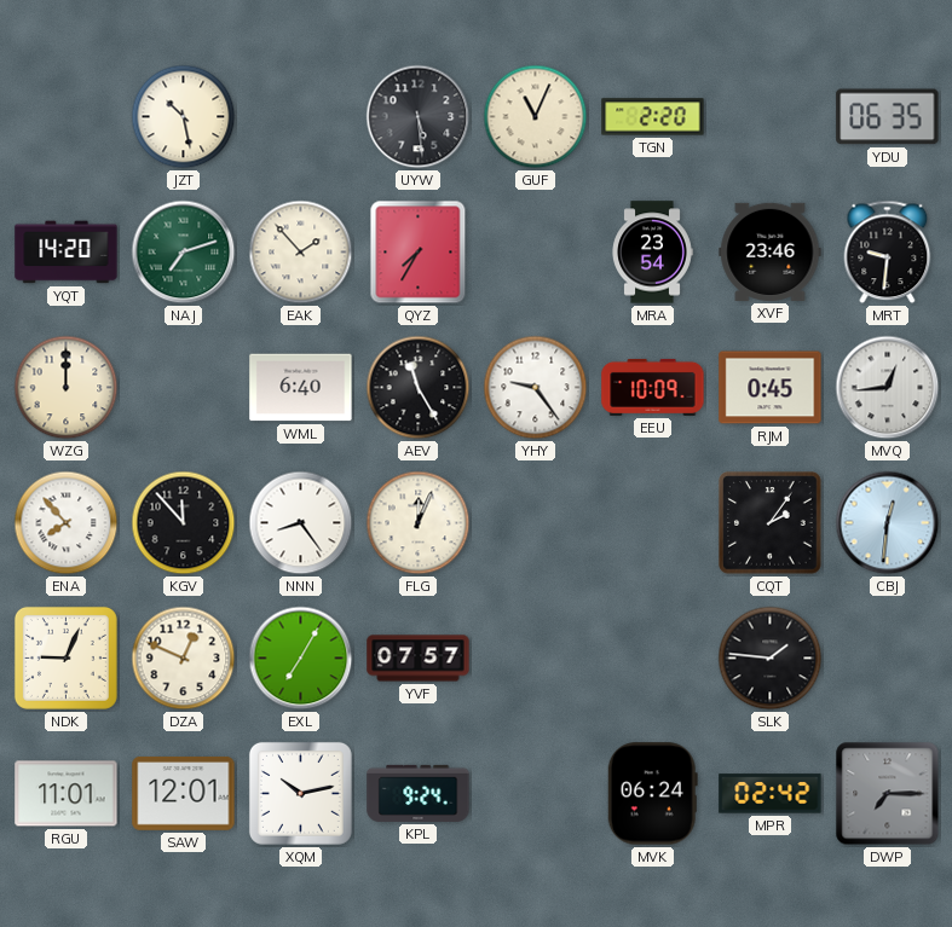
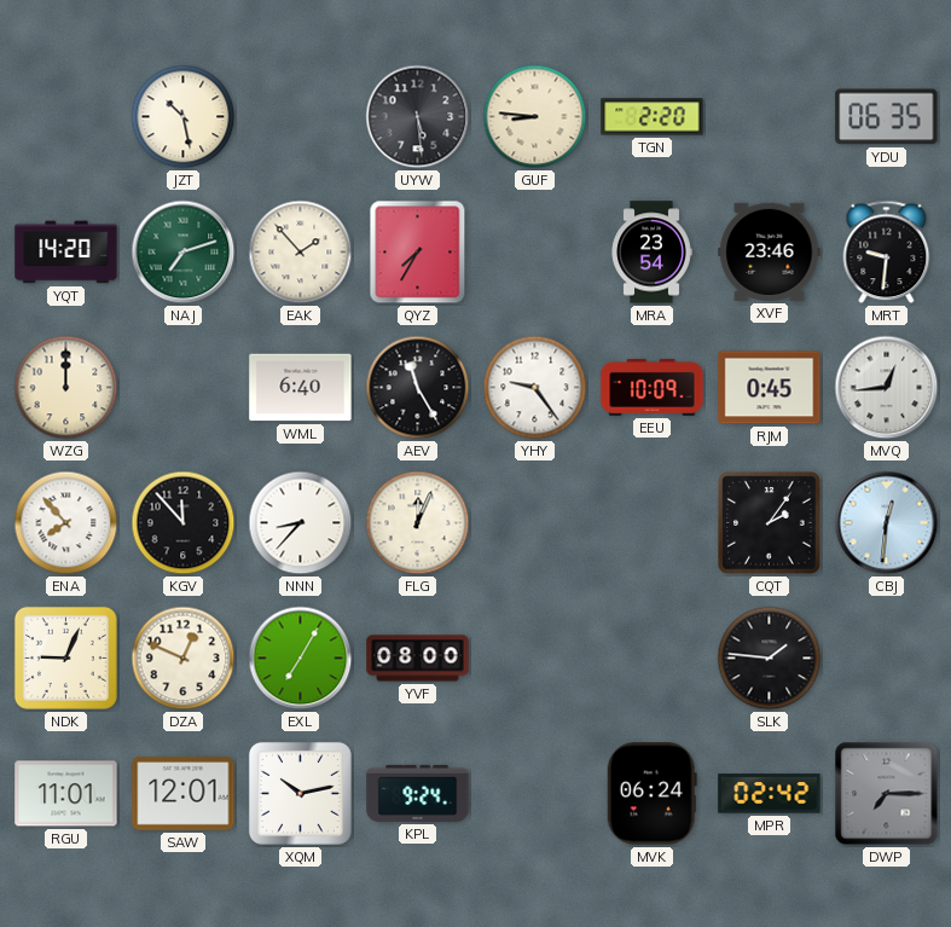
GUF: 11:04 -> 8:46 (535, 117)
NNN: 8:24 -> 8:37 (301, 523)
YVF: 07:57 -> 08:00 (418, 659)
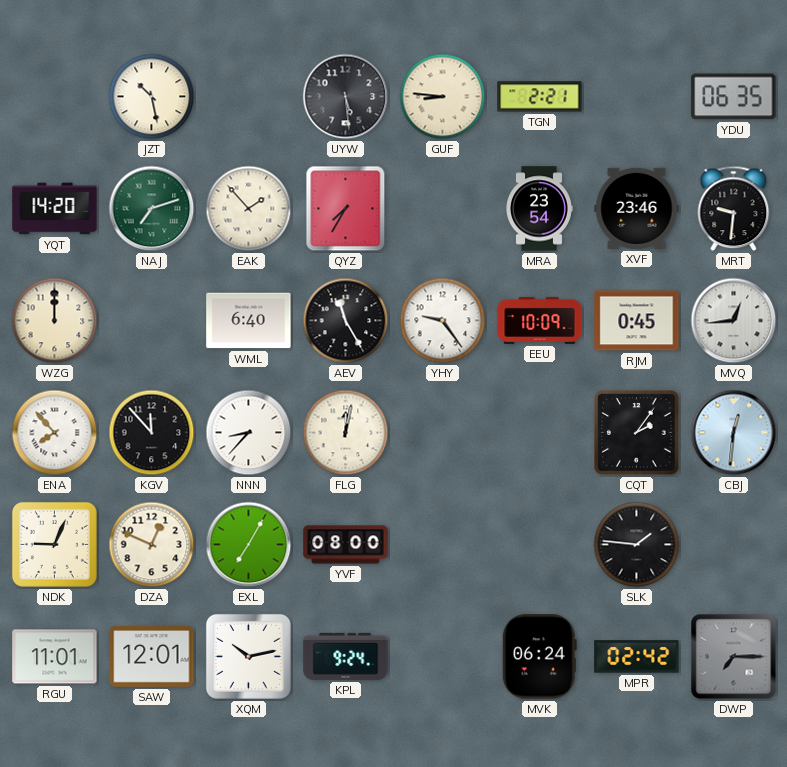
TGN: 2:20 -> 2:21 (540, 97)
FLG: 12:04 -> 12:02 (346, 433)
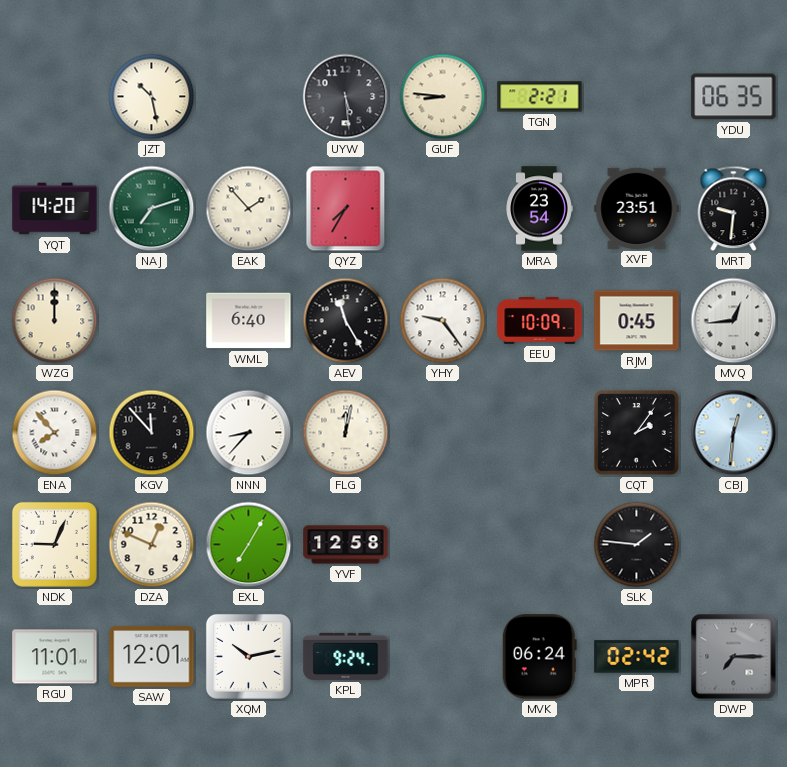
XVF: 23:46 -> 23:51 (637, 208)
YVF: 08:00 -> 12:58 (346, 545)
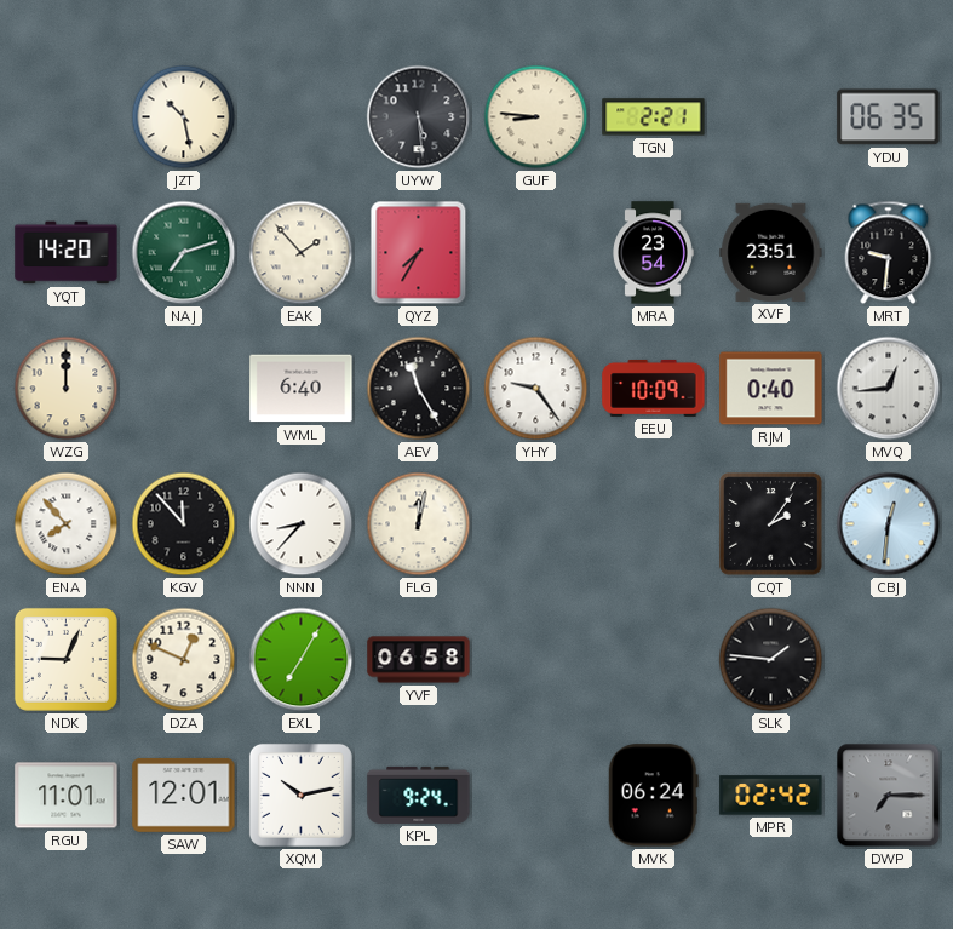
RJM: 0:45 -> 0:40 (771, 389)
YVF: 12:58 -> 06:58 (419, 660)
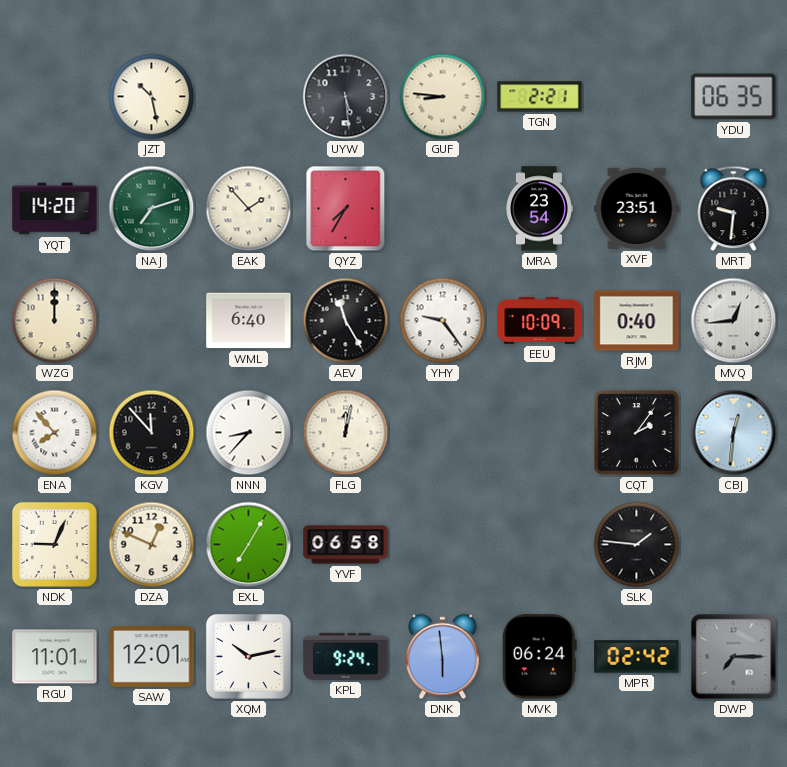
DNK: none -> 5:59 (443, 657)
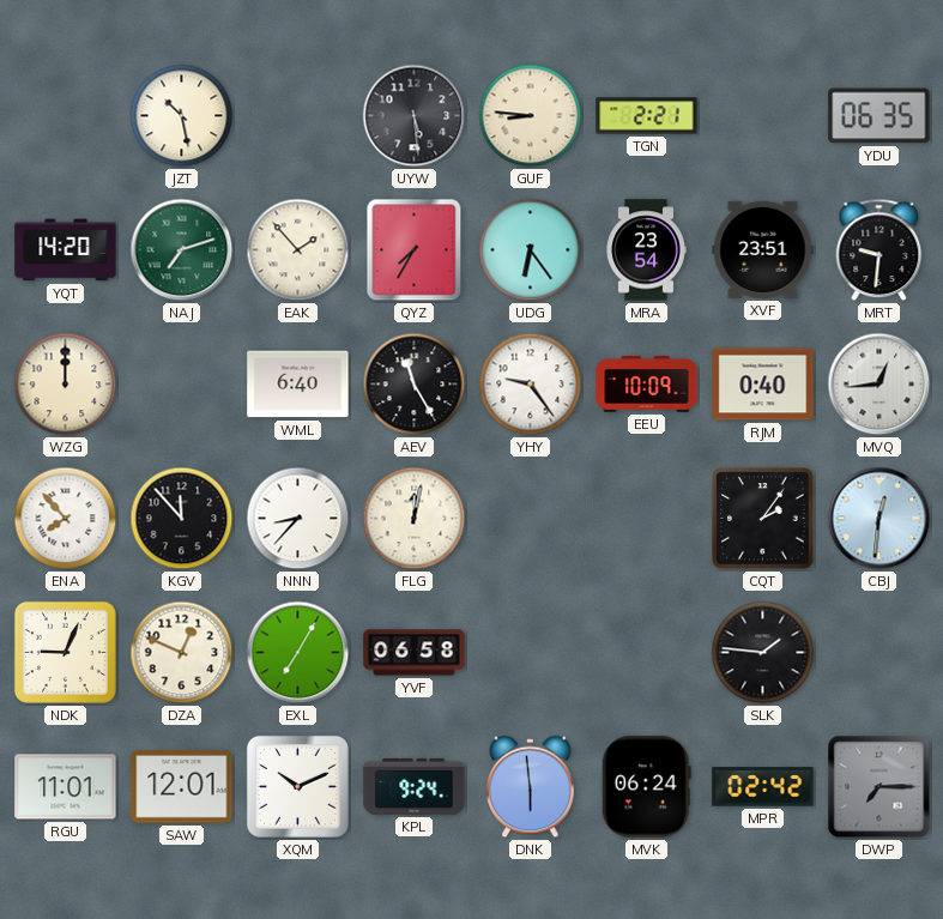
UDG: none -> 6:24 (531, 250)
XQM: 10:13 -> 10:11 (297, 786)
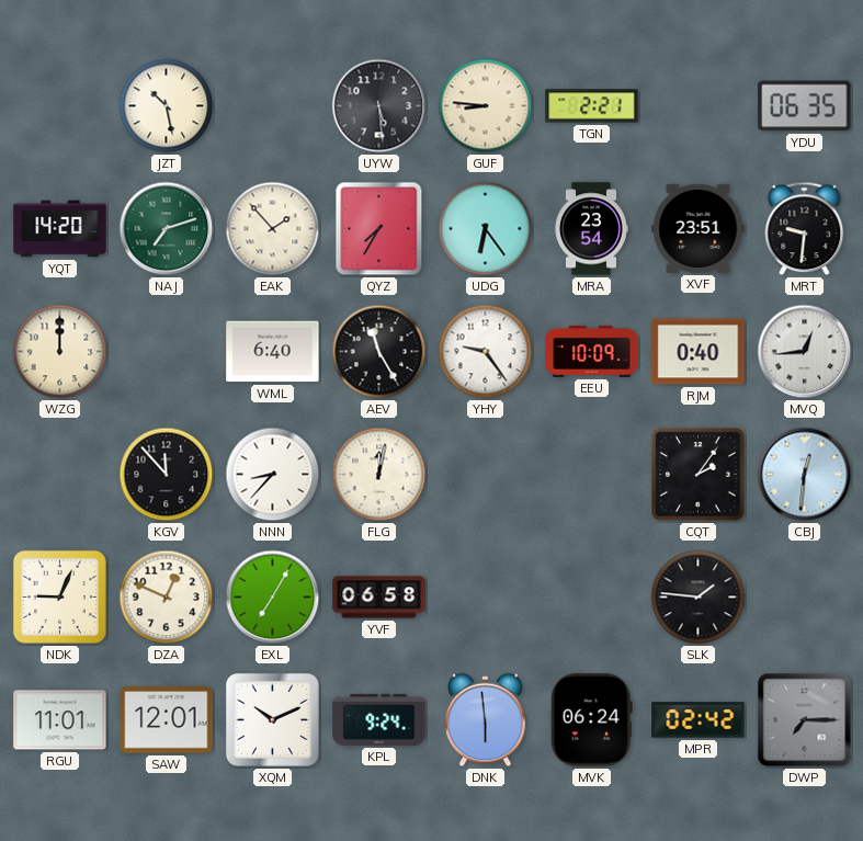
ENA: 7:53 -> none (66, 519)
